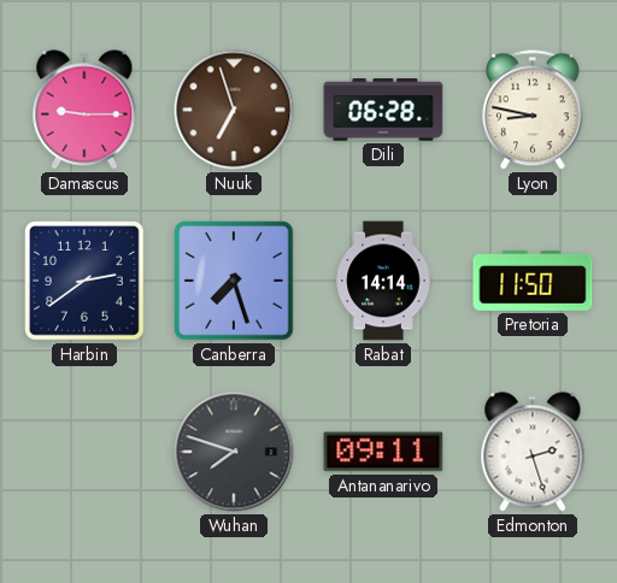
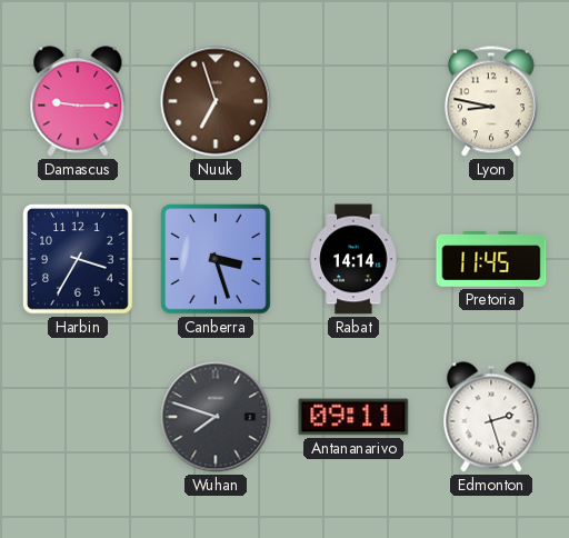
Dili: 06:28 -> none (383, 110)
Harbin: 2:39 -> 3:35 (78, 259)
Canberra: 7:27 -> 3:27 (216, 259)
Pretoria: 11:50 -> 11:45 (491, 259)
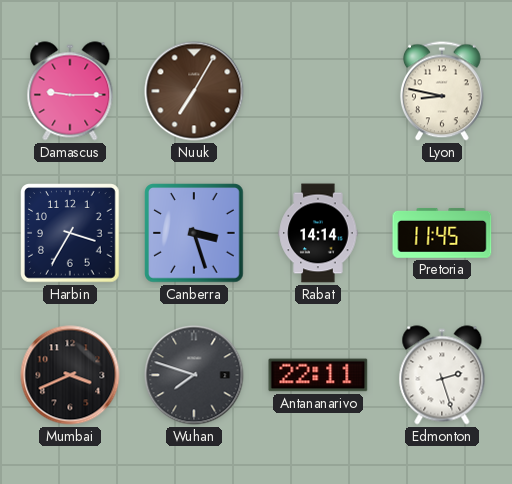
Nuuk: 6:57 -> 7:05 (194, 91)
Mumbai: none -> 3:41 (70, 375)
Antananarivo: 09:11 -> 22:11 (318, 375)
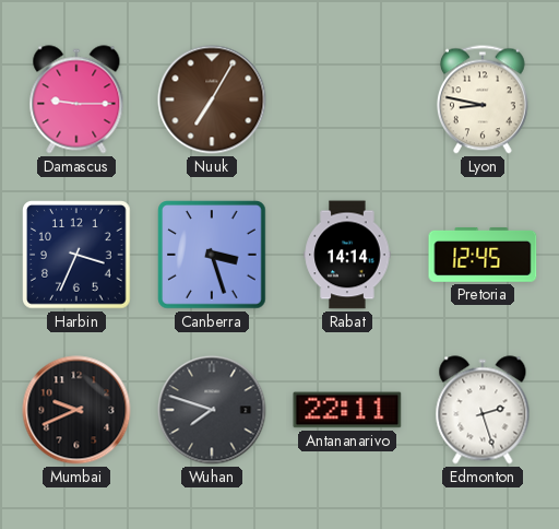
Harbin: 3:35 -> 3:34 (76, 255)
Pretoria: 11:45 -> 12:45 (483, 255)
Mumbai: 3:41 -> 9:41 (76, 410)
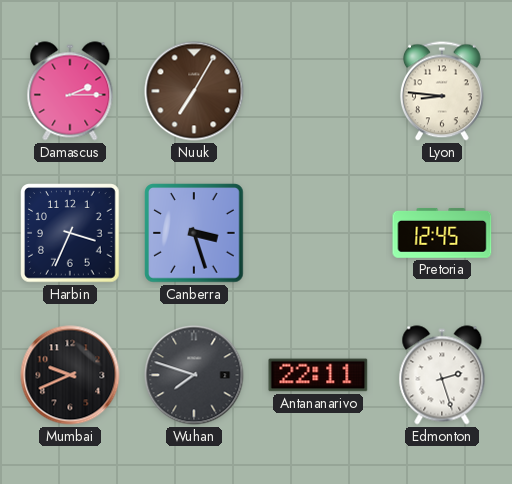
Damascus: 9:15 -> 2:15 (70, 91)
Lyon: 8:47 -> 8:46 (442, 91)
Rabat: 14:14 -> none (347, 255)
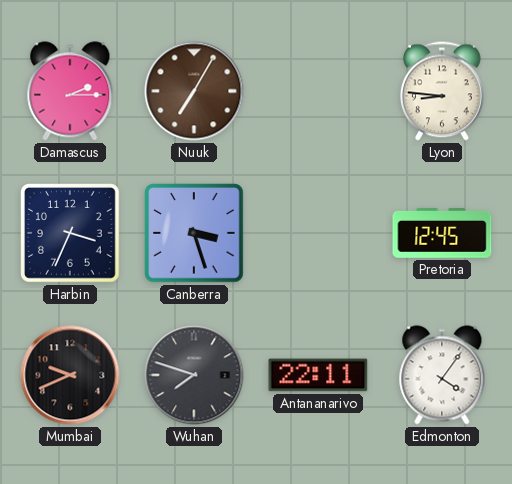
Edmonton: 2:27 -> 4:06 (442, 375)
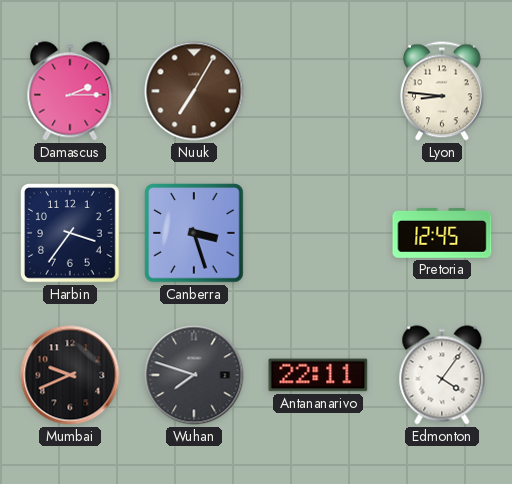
Harbin: 3:34 -> 3:36 (70, 233)
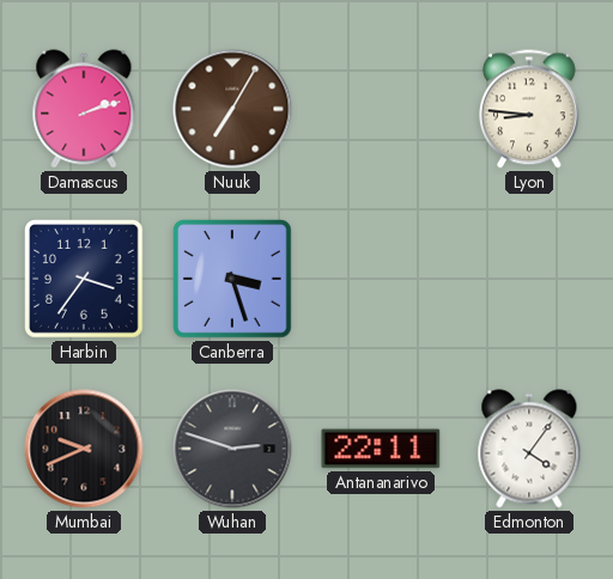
Damascus: 2:15 -> 2:12 (84, 109)
Pretoria: 12:45 -> none (442, 233)
Wuhan: 7:48 -> 2:48 (232, 449)
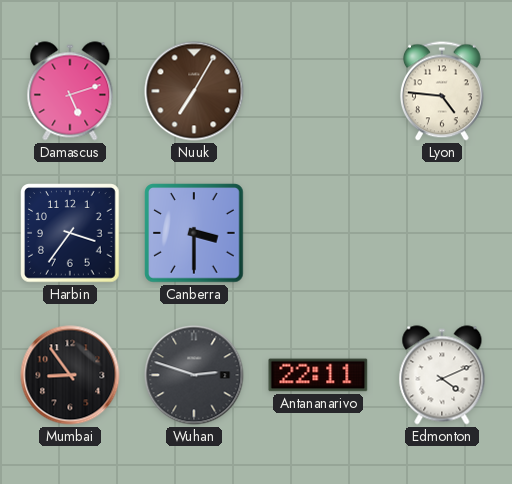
Damascus: 2:12 -> 5:12 (70, 91)
Lyon: 8:46 -> 4:46 (442, 91)
Canberra: 3:27 -> 3:30 (194, 233)
Mumbai: 9:41 -> 8:54 (70, 375)
Edmonton: 4:06 -> 4:11 (442, 375)
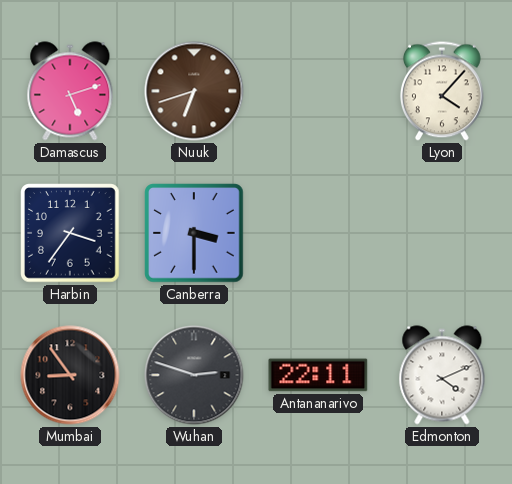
Nuuk: 7:05 -> 6:42 (194, 91)
Lyon: 4:46 -> 4:07 (442, 91)
